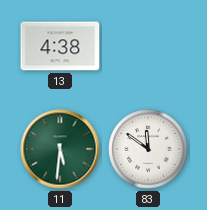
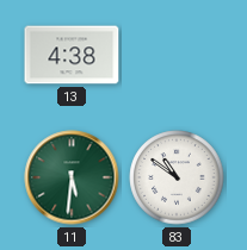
83: 11:51 -> 10:51 (177, 177)
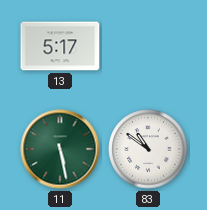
13: 4:38 -> 5:17 (60, 46)
11: 5:31 -> 5:28 (60, 149)
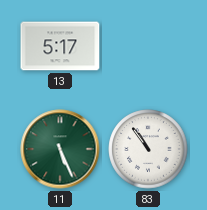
11: 5:28 -> 5:26 (60, 149)
83: 10:51 -> 10:54 (148, 149)
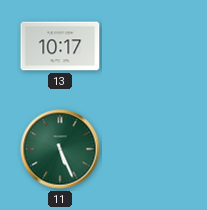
13: 5:17 -> 10:17 (60, 46)
83: 10:54 -> none (148, 149)
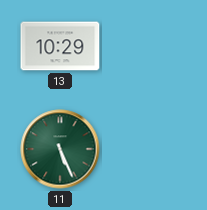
13: 10:17 -> 10:29 (60, 46)
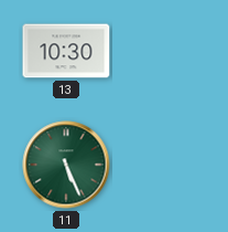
13: 10:29 -> 10:30 (66, 51)
